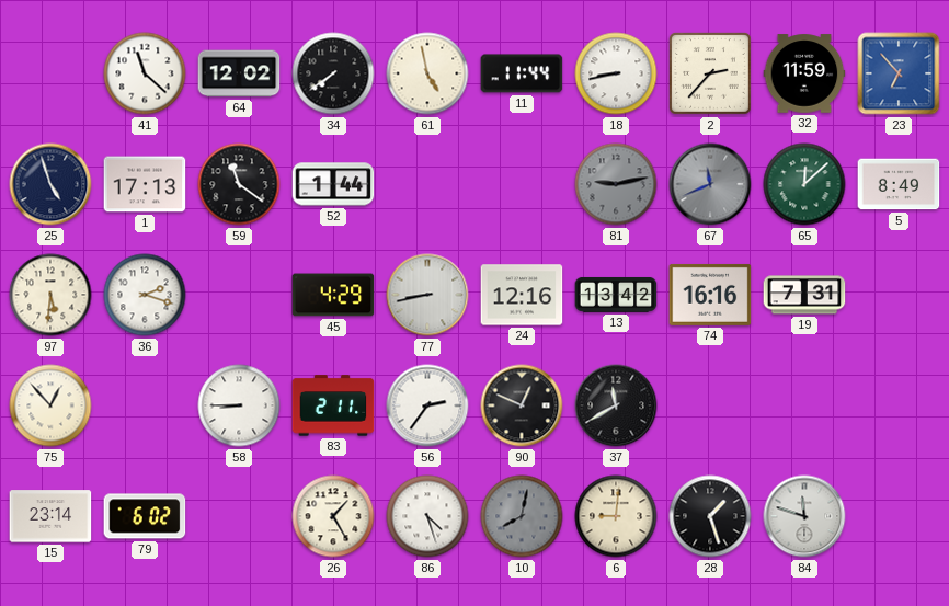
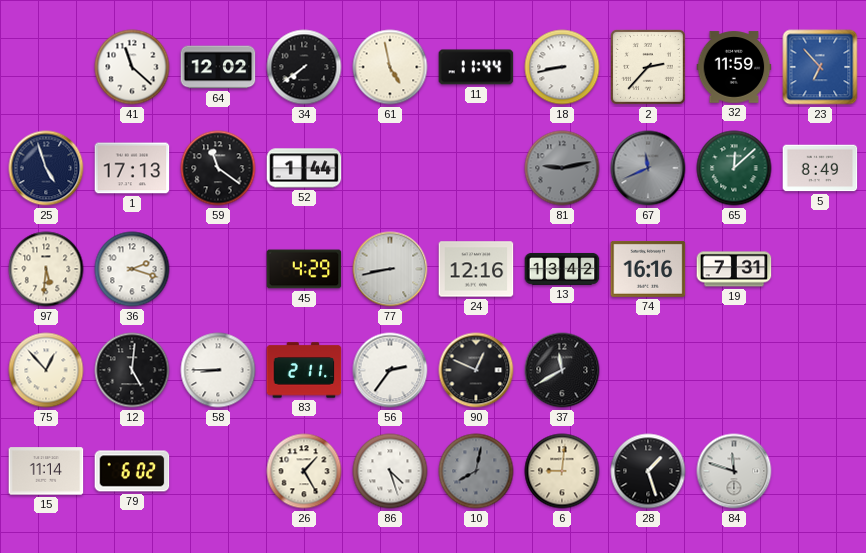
12: none -> 5:01 (132, 370)
15: 23:14 -> 11:14 (46, 471)
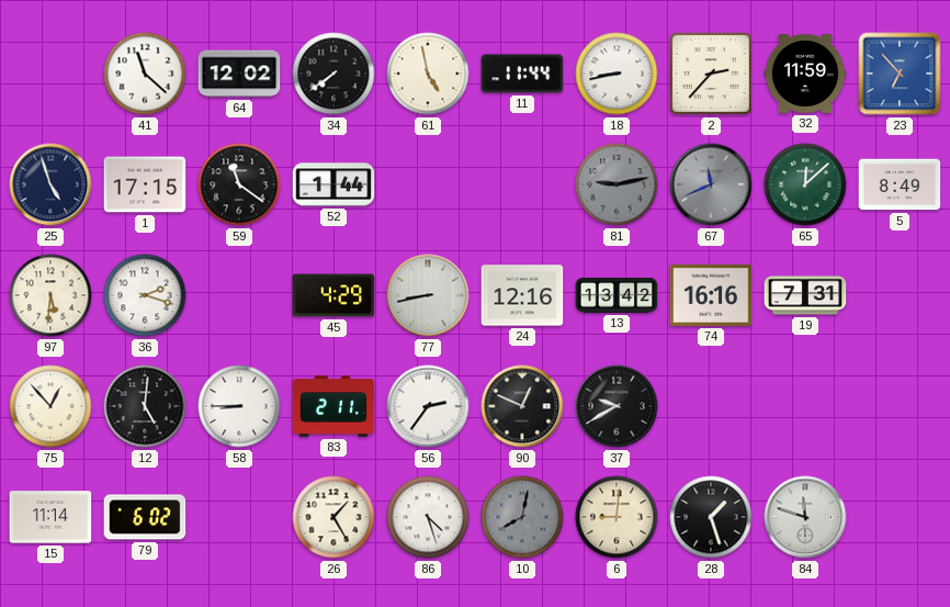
1: 17:13 -> 17:15 (145, 184)
37: 11:40 -> 9:40 (617, 406)
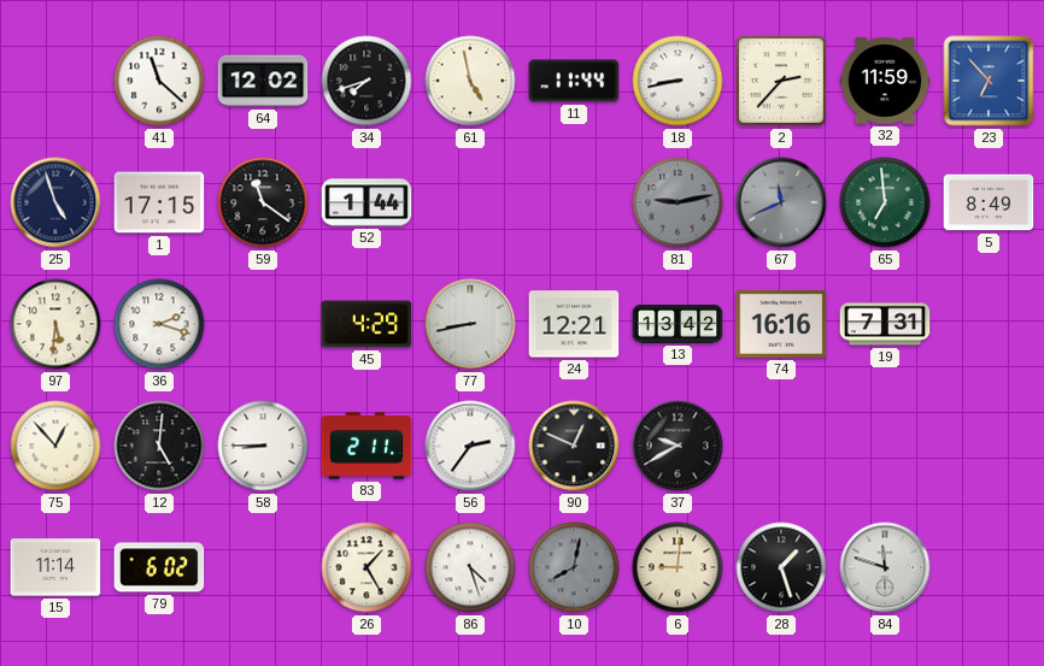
34: 7:39 -> 7:42 (366, 81)
65: 12:08 -> 6:59 (885, 202)
24: 12:16 -> 12:21 (574, 324)
